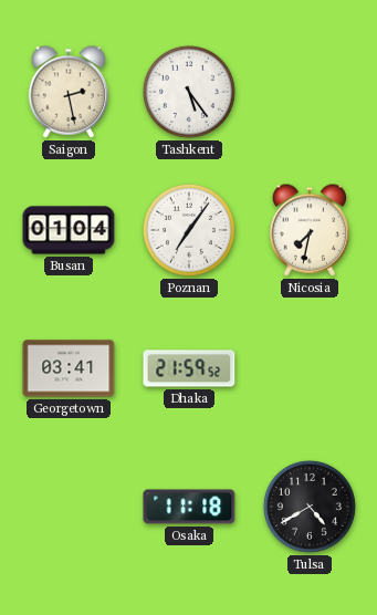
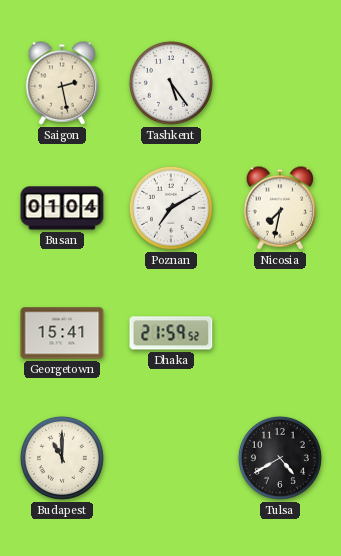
Poznan: 7:06 -> 7:10 (171, 208)
Georgetown: 03:41 -> 15:41 (62, 333)
Budapest: none -> 11:00 (62, 458)
Osaka: 11:18 -> none (189, 507)
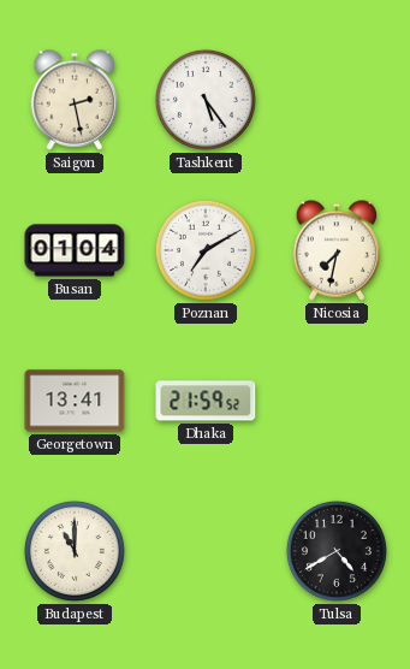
Georgetown: 15:41 -> 13:41 (75, 401)
